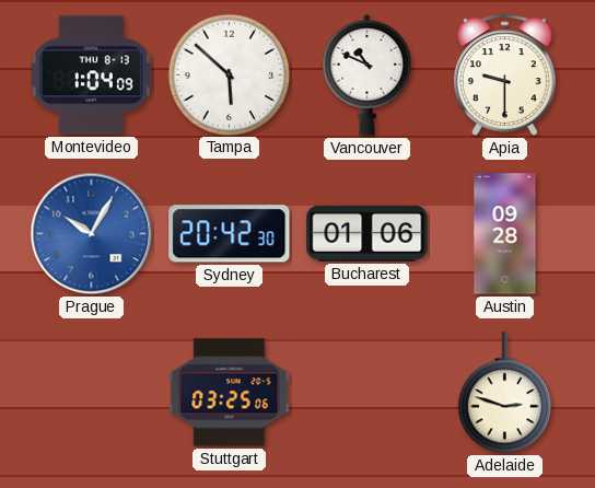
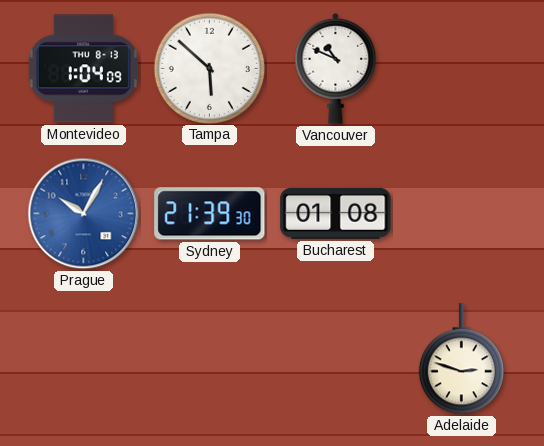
Apia: 9:30 -> none (505, 74)
Sydney: 20:42 -> 21:39 (210, 214)
Bucharest: 01:06 -> 01:08 (336, 213)
Austin: 09:28 -> none (505, 234)
Stuttgart: 03:25 -> none (230, 393)
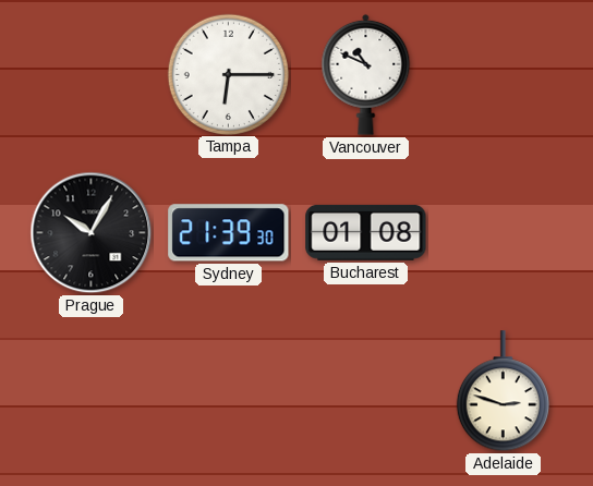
Montevideo: 1:04 -> none (83, 69)
Tampa: 5:52 -> 6:15 (228, 74)
Prague dial: blue -> black (92, 233)
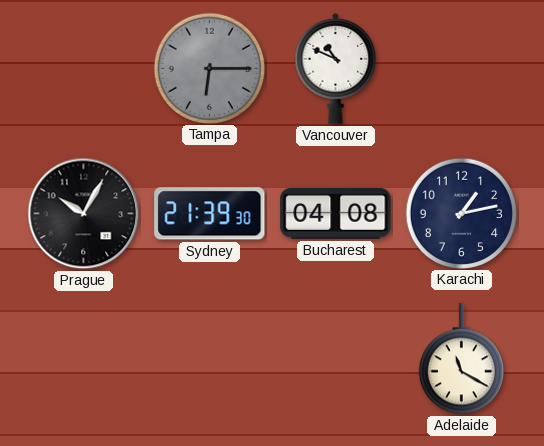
Tampa dial: white -> grey (209, 68)
Bucharest: 01:08 -> 04:08 (336, 213)
Karachi: none -> 1:13 (461, 213)
Adelaide: 2:48 -> 11:20 (461, 359)
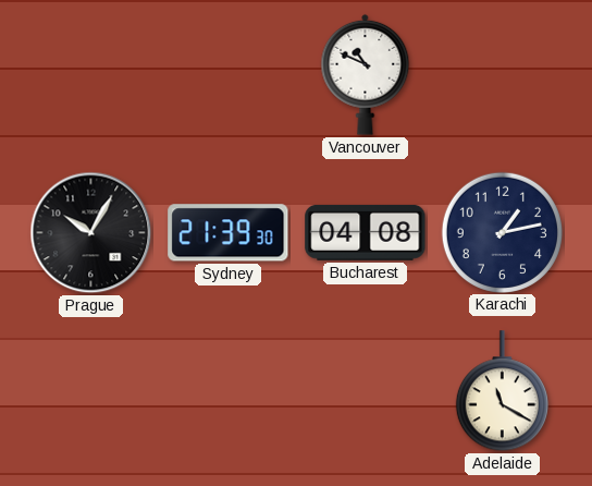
Tampa: 6:15 -> none (209, 68)
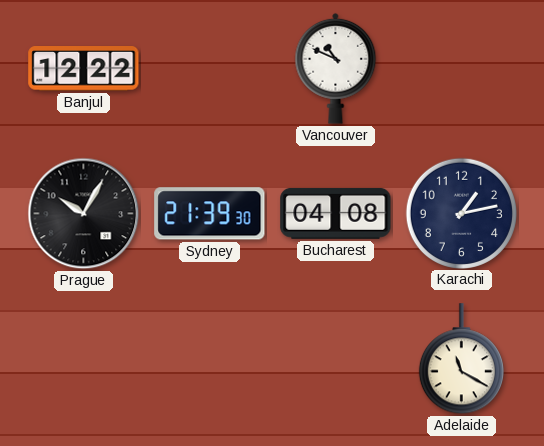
Banjul: none -> 12:22 (84, 69)
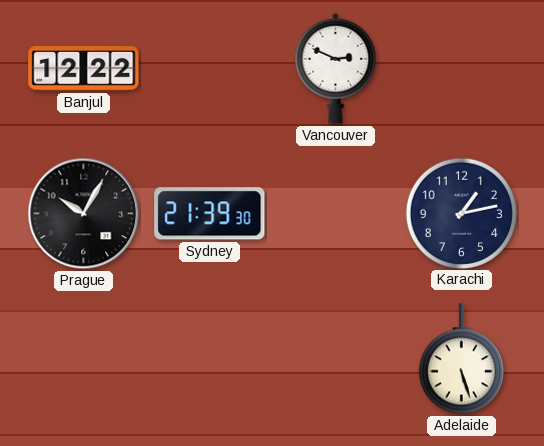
Vancouver: 10:49 -> 2:49 (336, 68)
Bucharest: 04:08 -> none (336, 213)
Adelaide: 11:20 -> 5:27 (461, 359)
